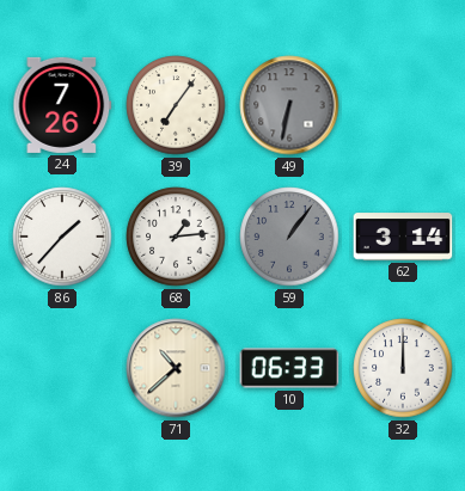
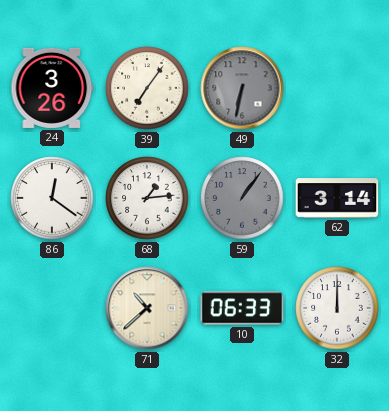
24: 7:26 -> 3:26 (52, 88)
86: 1:37 -> 12:21 (52, 198)
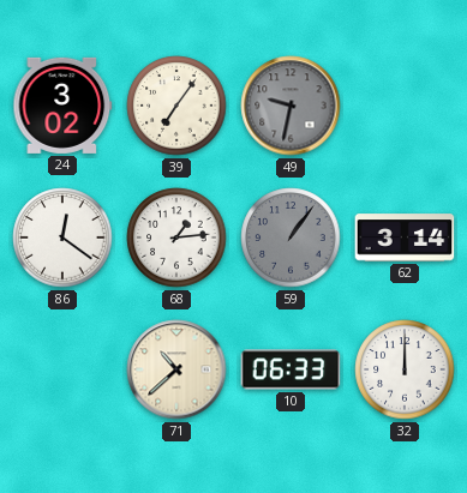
24: 3:26 -> 3:02 (62, 106)
49: 6:32 -> 9:32 (291, 106)
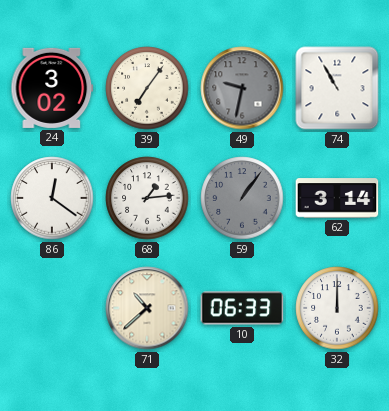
74: none -> 10:55 (337, 88)
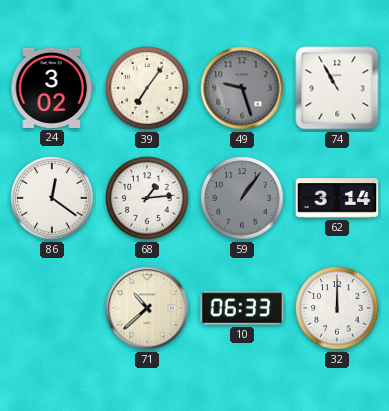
49: 9:32 -> 9:27 (242, 88)
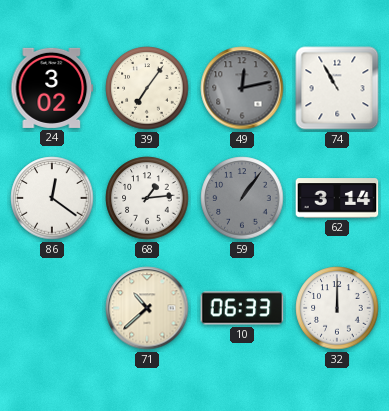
49: 9:27 -> 12:13 (242, 88)
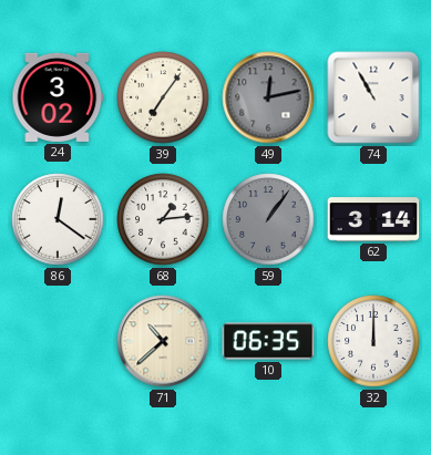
10: 06:33 -> 06:35 (268, 341)
